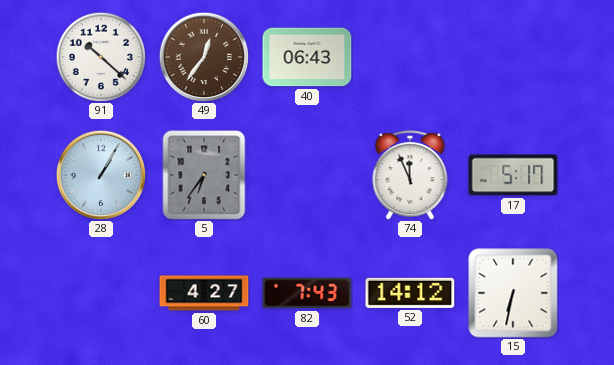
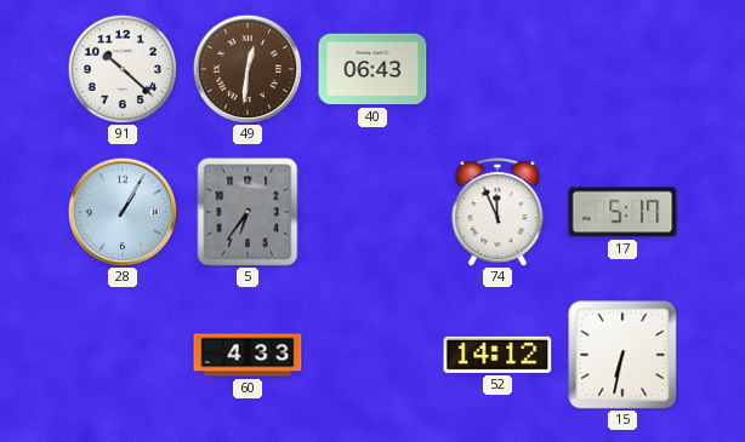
49: 12:36 -> 12:31 (248, 69)
60: 4:27 -> 4:33 (248, 355)
82: 7:43 -> none (307, 293)
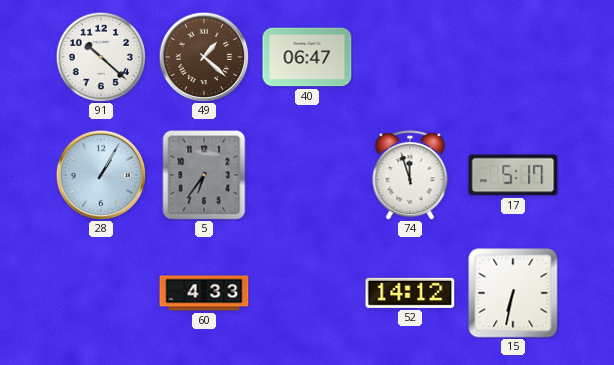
49: 12:31 -> 1:22 (204, 57)
40: 06:43 -> 06:47 (307, 57)
74: 11:56 -> 11:57 (410, 175)
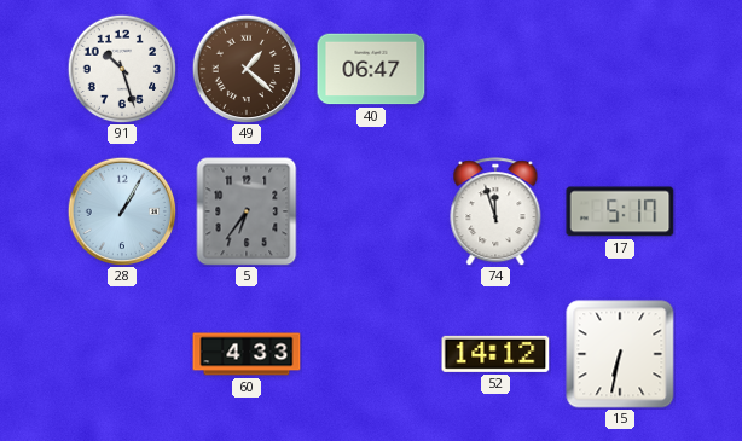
91: 10:22 -> 10:27 (122, 69)
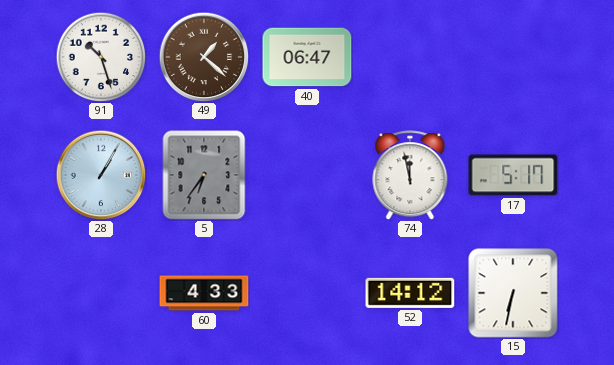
74: 11:57 -> 11:58 (410, 175)
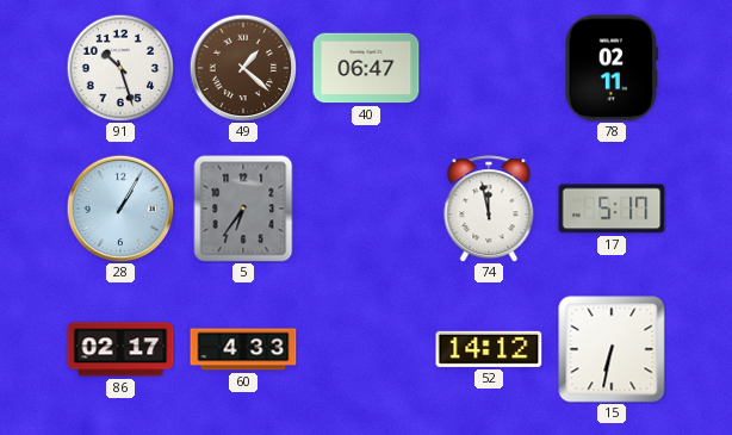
78: none -> 02:11 (612, 68)
86: none -> 02:17 (120, 349)
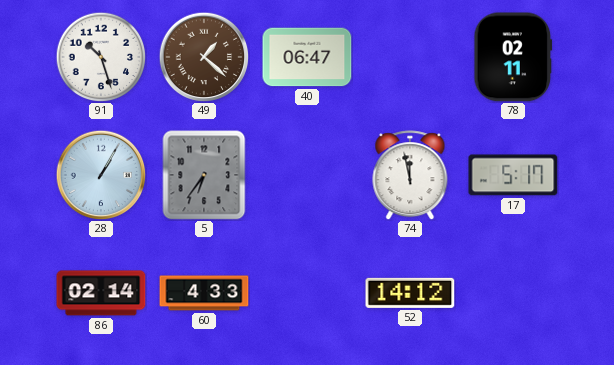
86: 02:17 -> 02:14 (101, 293)
15: 6:32 -> none (612, 349)
